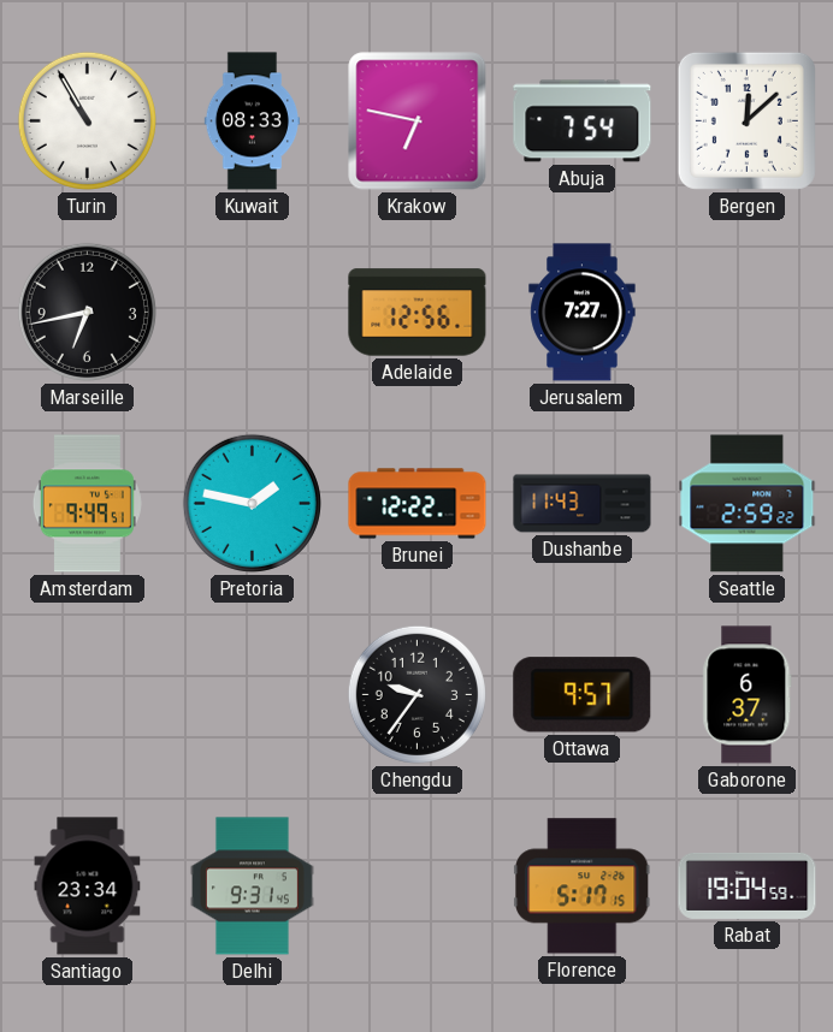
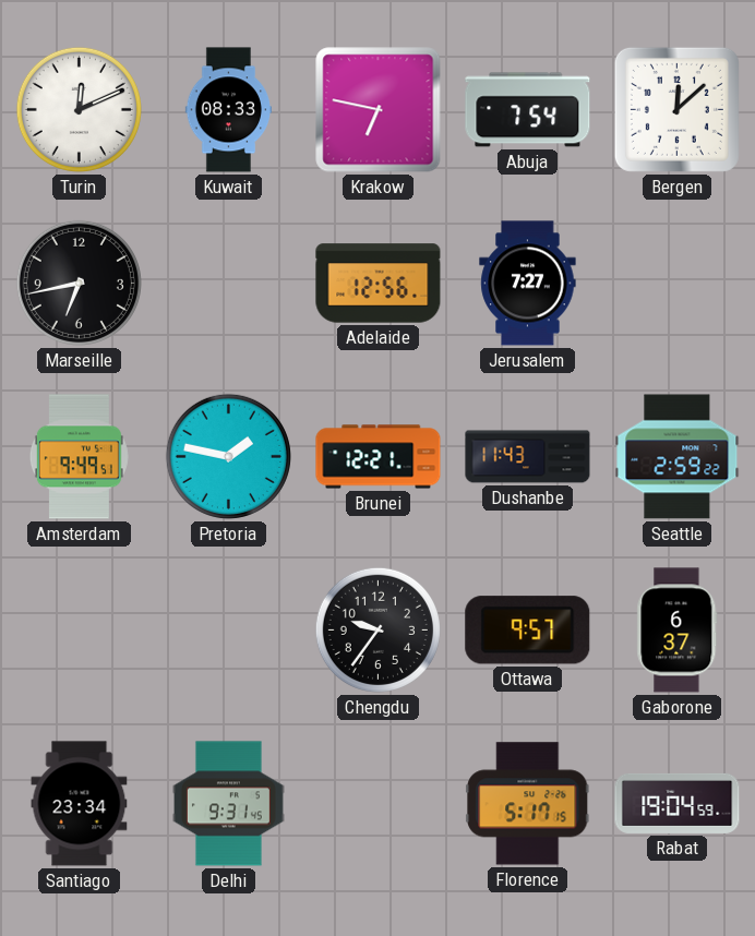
Turin: 10:55 -> 12:11 (79, 109)
Brunei: 12:22 -> 12:21 (379, 457)
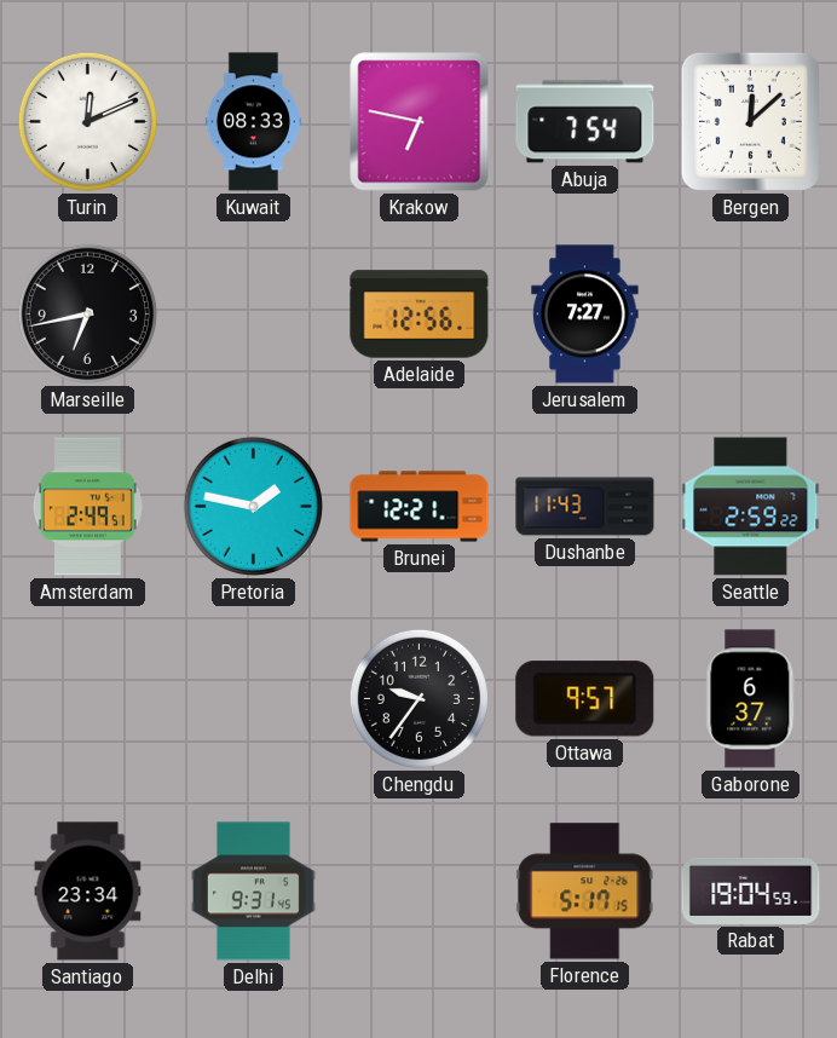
Amsterdam: 9:49 -> 2:49 (87, 507)
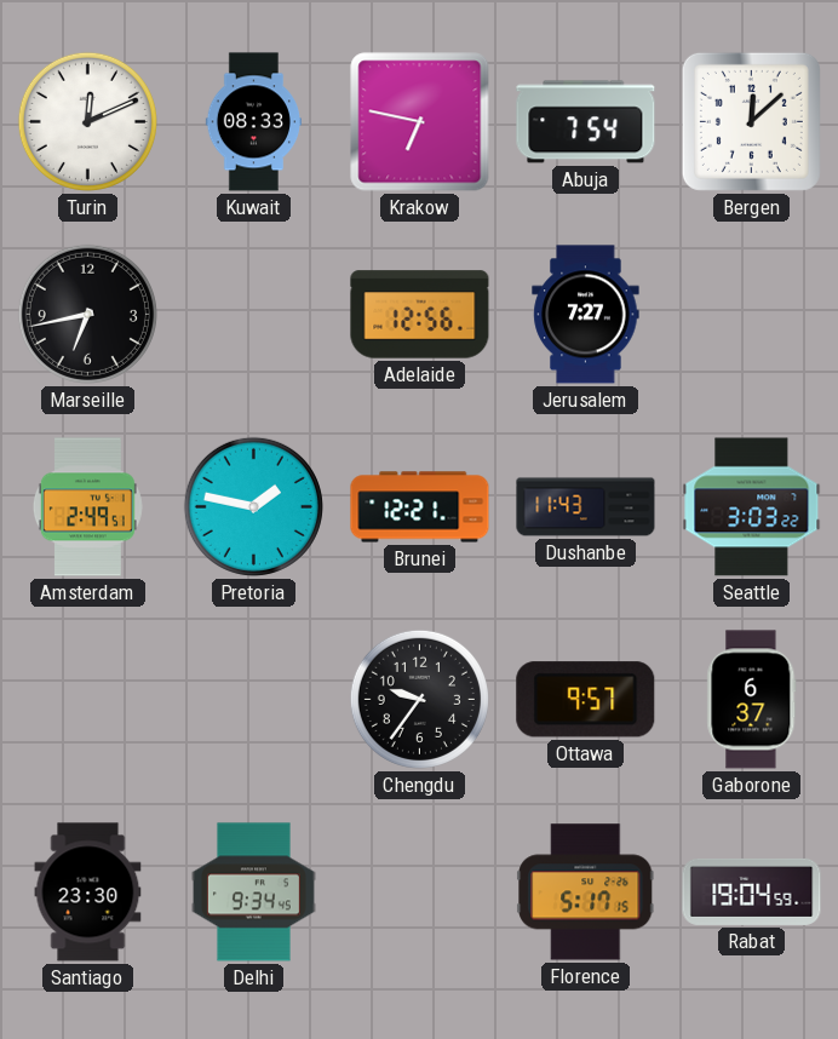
Seattle: 2:59 -> 3:03 (752, 507)
Santiago: 23:34 -> 23:30 (88, 892)
Delhi: 9:31 -> 9:34 (253, 892)
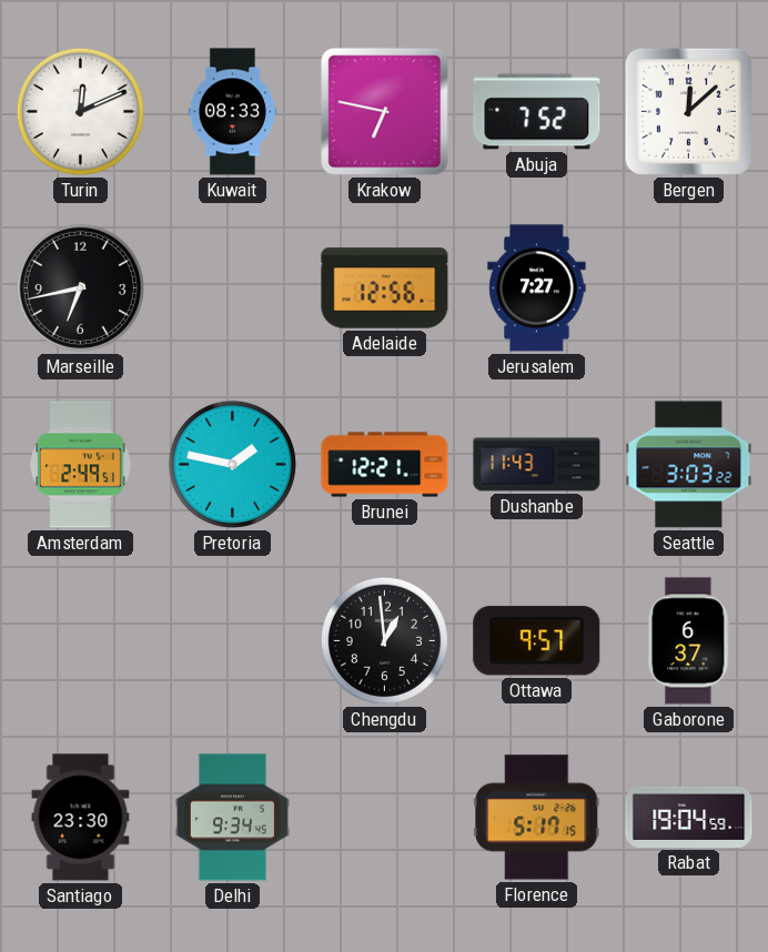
Abuja: 7:54 -> 7:52 (537, 112)
Chengdu: 9:36 -> 12:59 (384, 640)
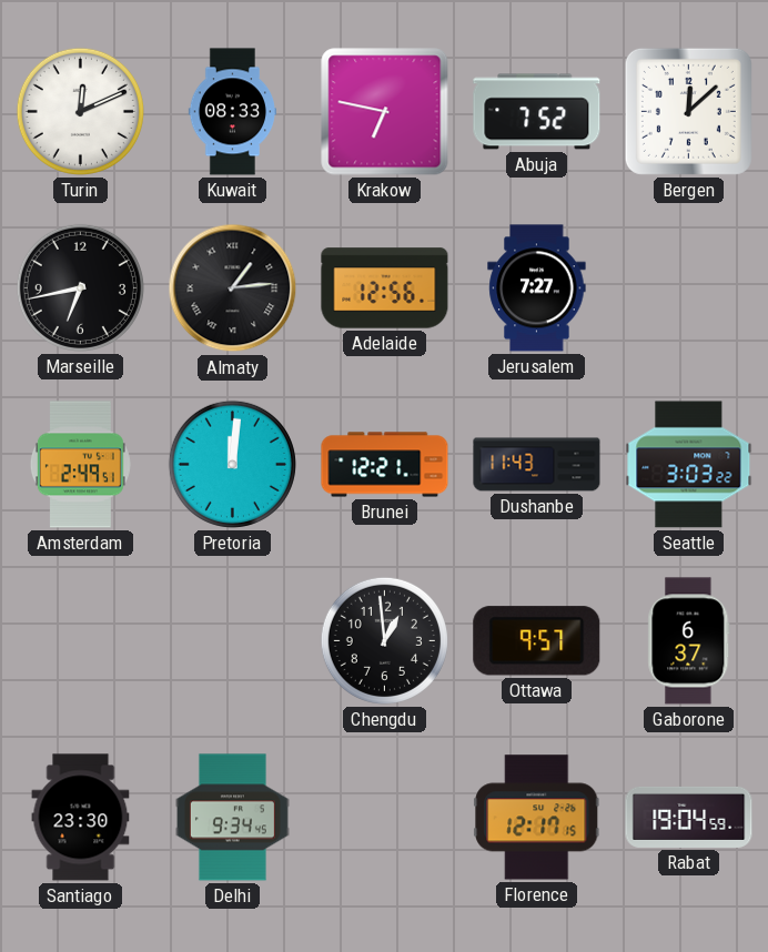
Almaty: none -> 1:14 (233, 288)
Pretoria: 1:47 -> 12:01 (232, 464)
Florence: 5:17 -> 12:17 (537, 818)
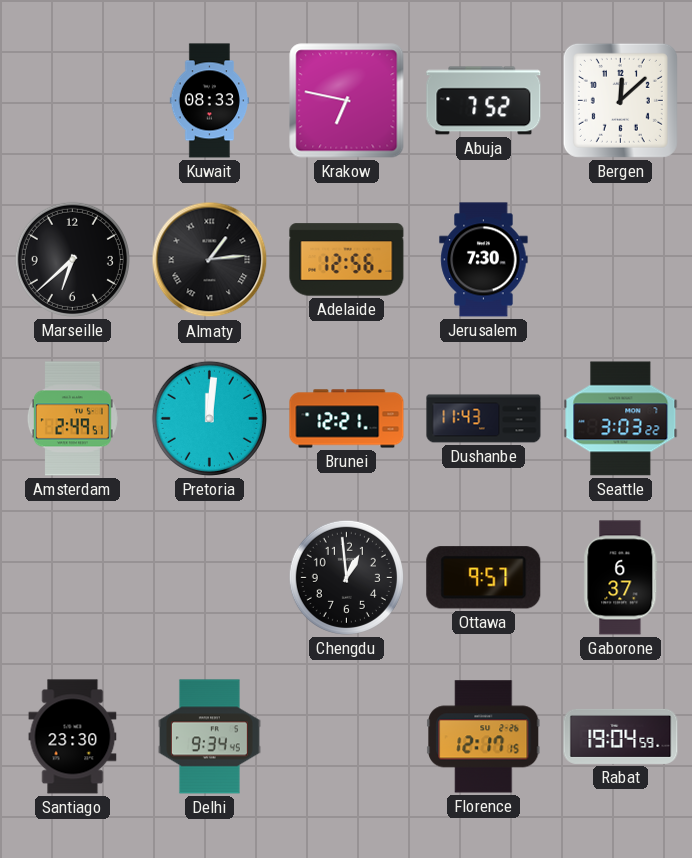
Turin: 12:11 -> none (80, 111)
Marseille: 6:43 -> 6:38 (72, 259)
Jerusalem: 7:27 -> 7:30 (484, 260)
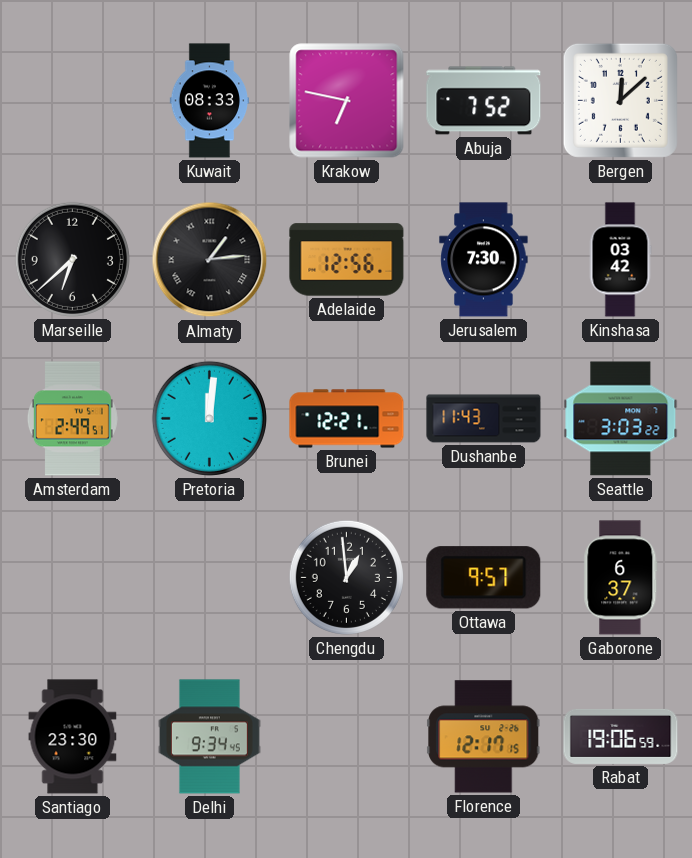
Kinshasa: none -> 03:42 (620, 260)
Rabat: 19:04 -> 19:06 (621, 736)
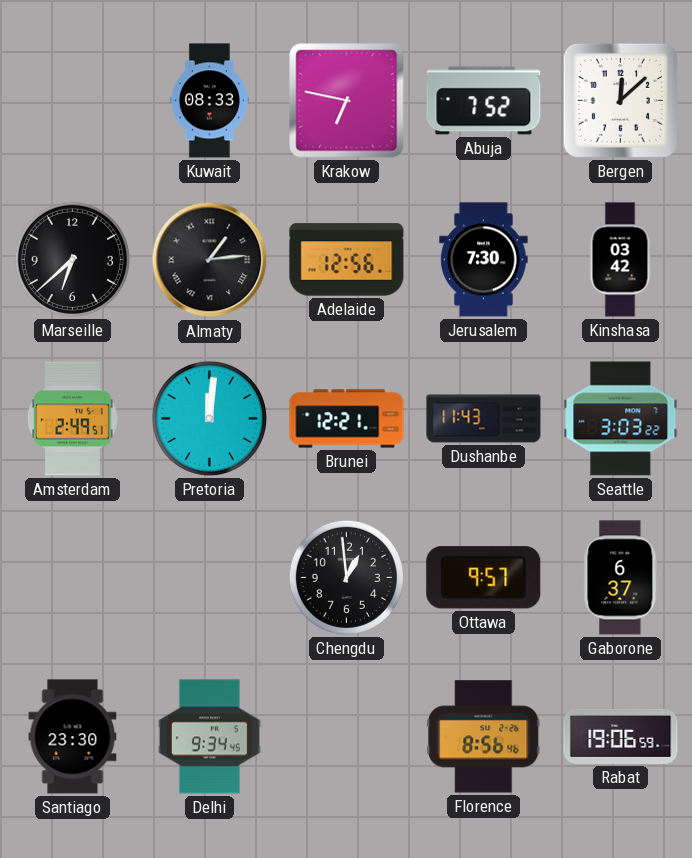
Florence: 12:17 -> 8:56 (484, 737)
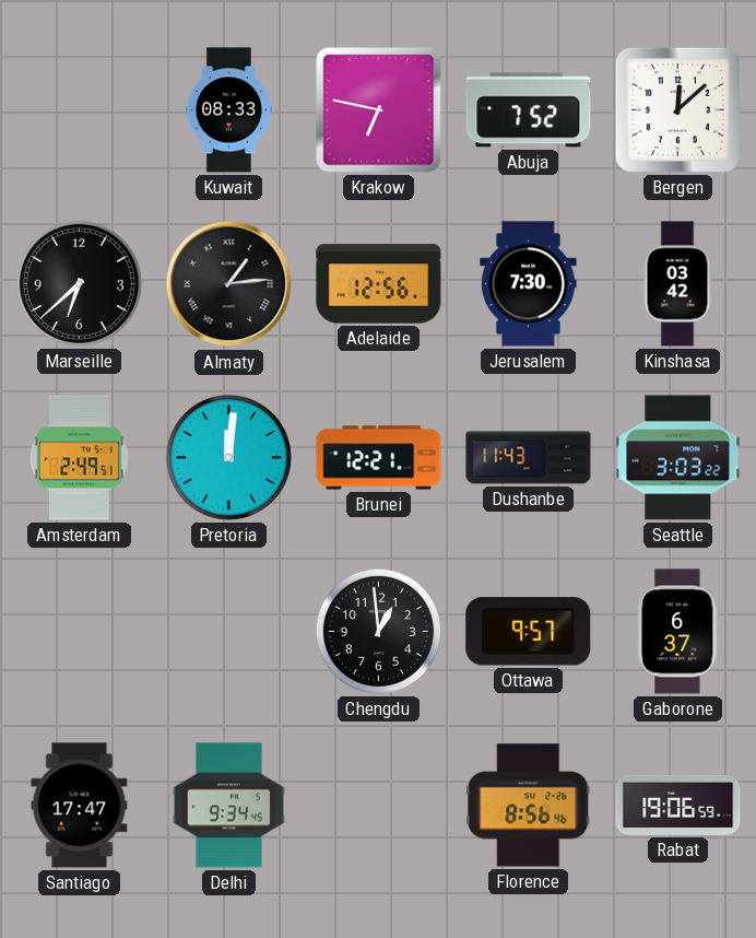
Santiago: 23:30 -> 17:47 (80, 806)
